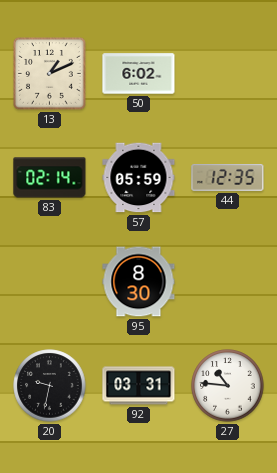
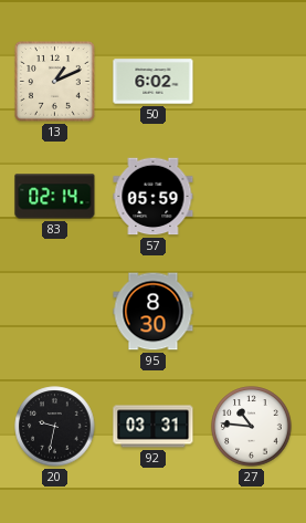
44: 12:35 -> none (228, 178)
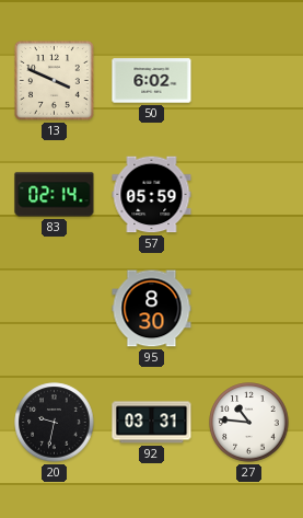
13: 1:11 -> 3:49 (55, 81)
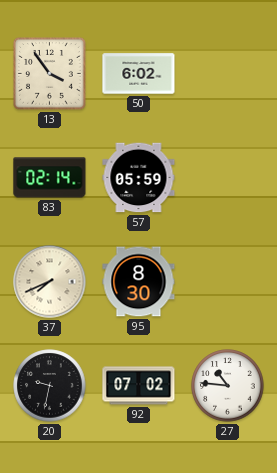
13: 3:49 -> 3:54 (50, 74)
37: none -> 7:41 (50, 282)
92: 03:31 -> 07:02 (139, 386)
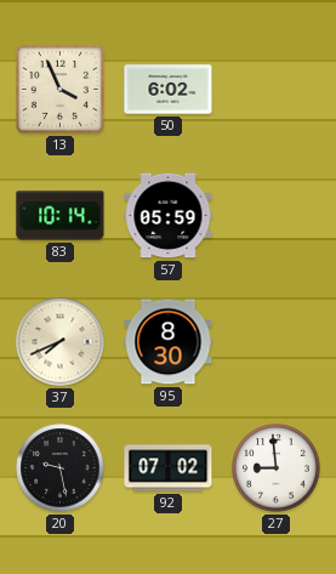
13: 3:54 -> 3:56 (61, 90)
83: 02:14 -> 10:14 (61, 216)
20: 9:32 -> 9:28 (61, 468)
27: 10:46 -> 8:59 (277, 468)
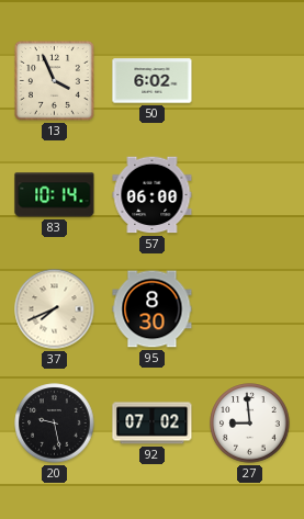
57: 05:59 -> 06:00 (153, 195)
